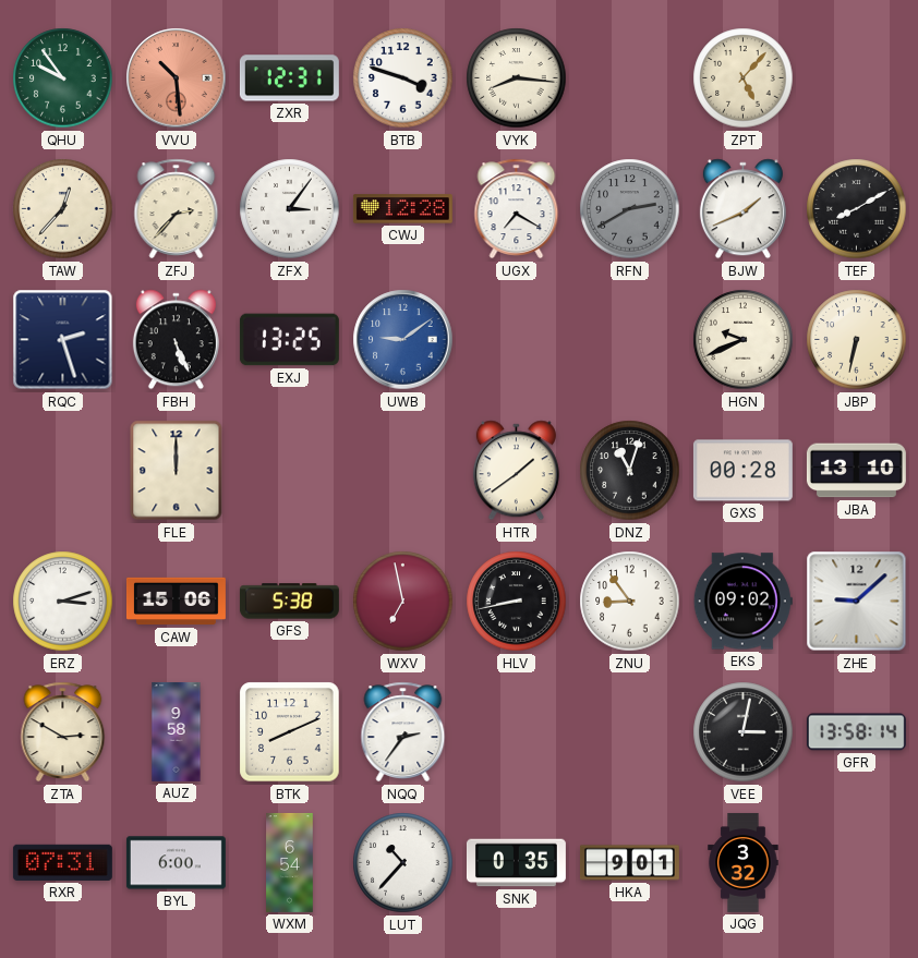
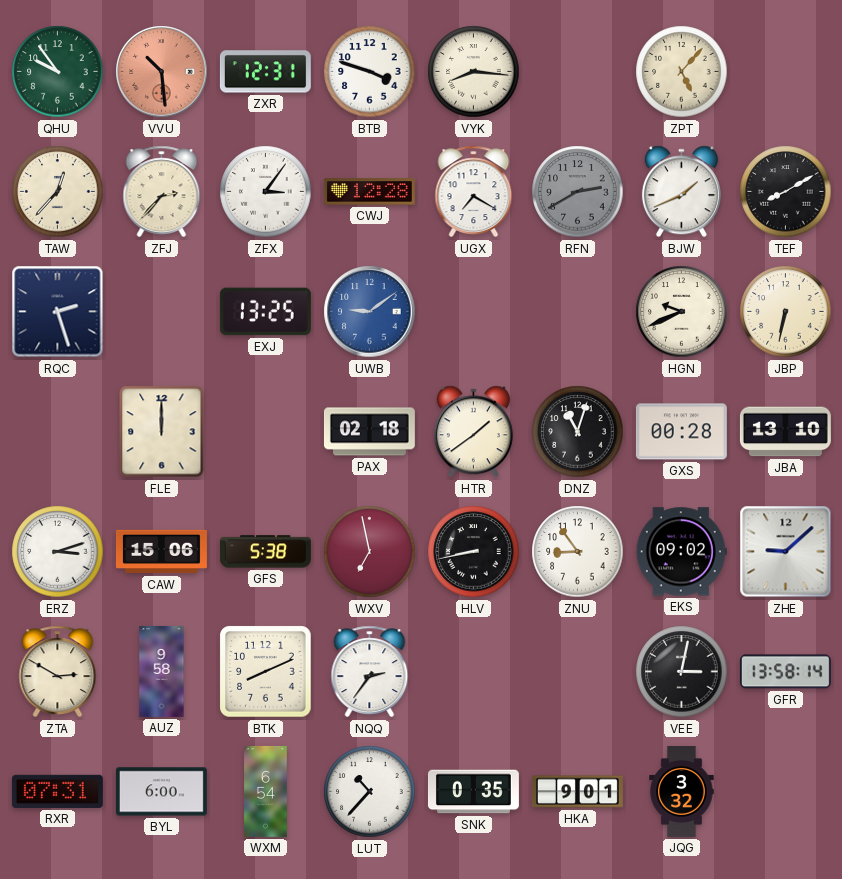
FBH: 5:26 -> none (176, 340)
PAX: none -> 02:18 (369, 432)
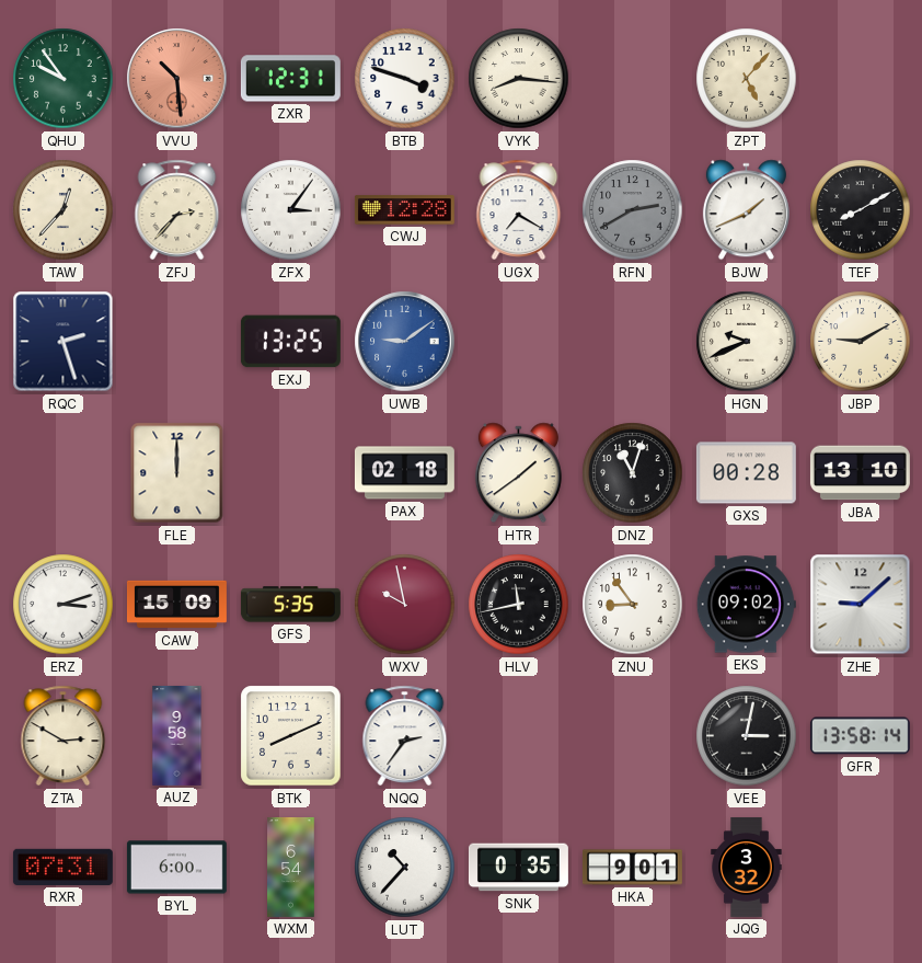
JBP: 6:32 -> 9:10 (861, 342)
CAW: 15:06 -> 15:09 (176, 605)
GFS: 5:38 -> 5:35 (290, 605)
WXV: 6:58 -> 9:58 (405, 605)
HLV: 8:43 -> 11:43 (519, 605)
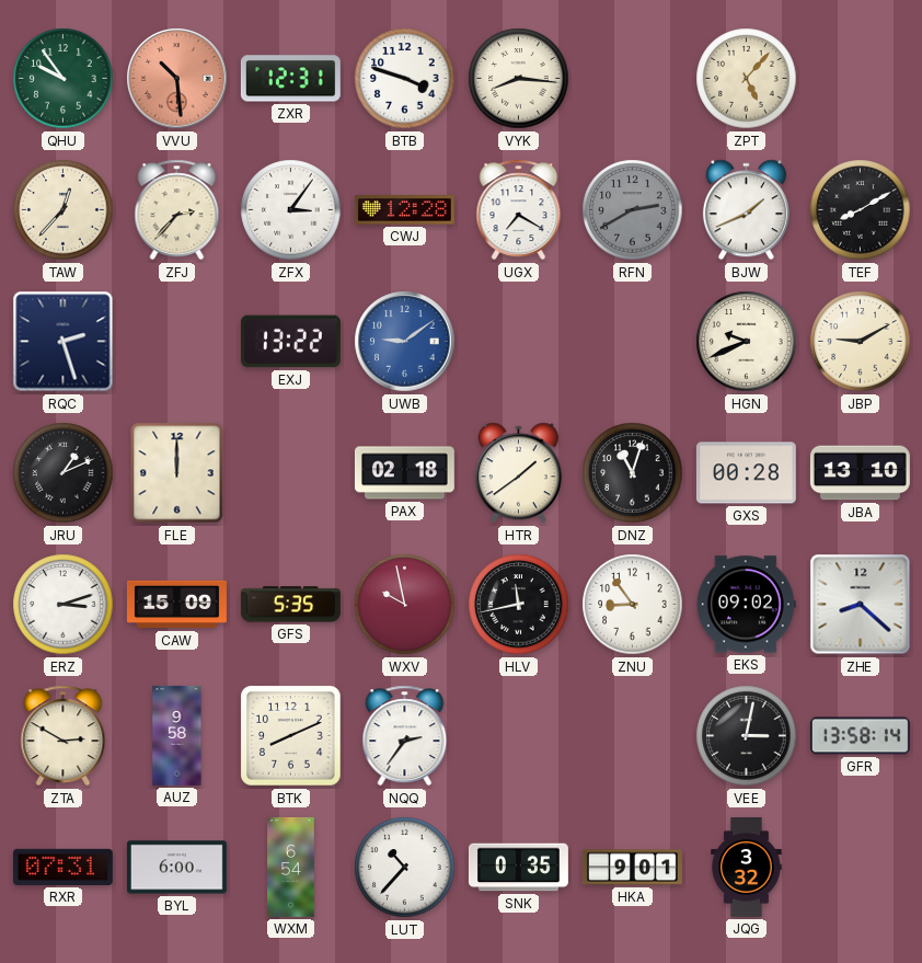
EXJ: 13:25 -> 13:22 (290, 342)
JRU: none -> 1:11 (64, 473)
ZHE: 9:08 -> 8:22 (861, 605)
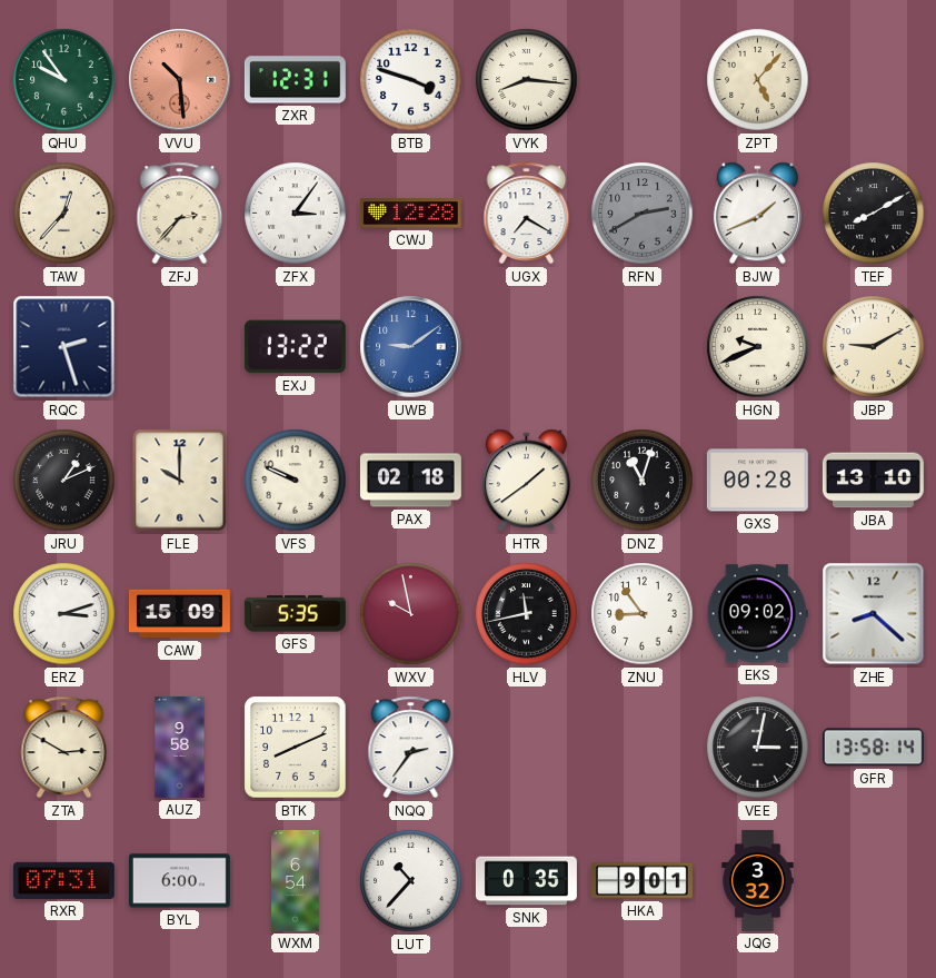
FLE: 12:00 -> 10:00 (180, 481)
VFS: none -> 9:49 (296, 481)
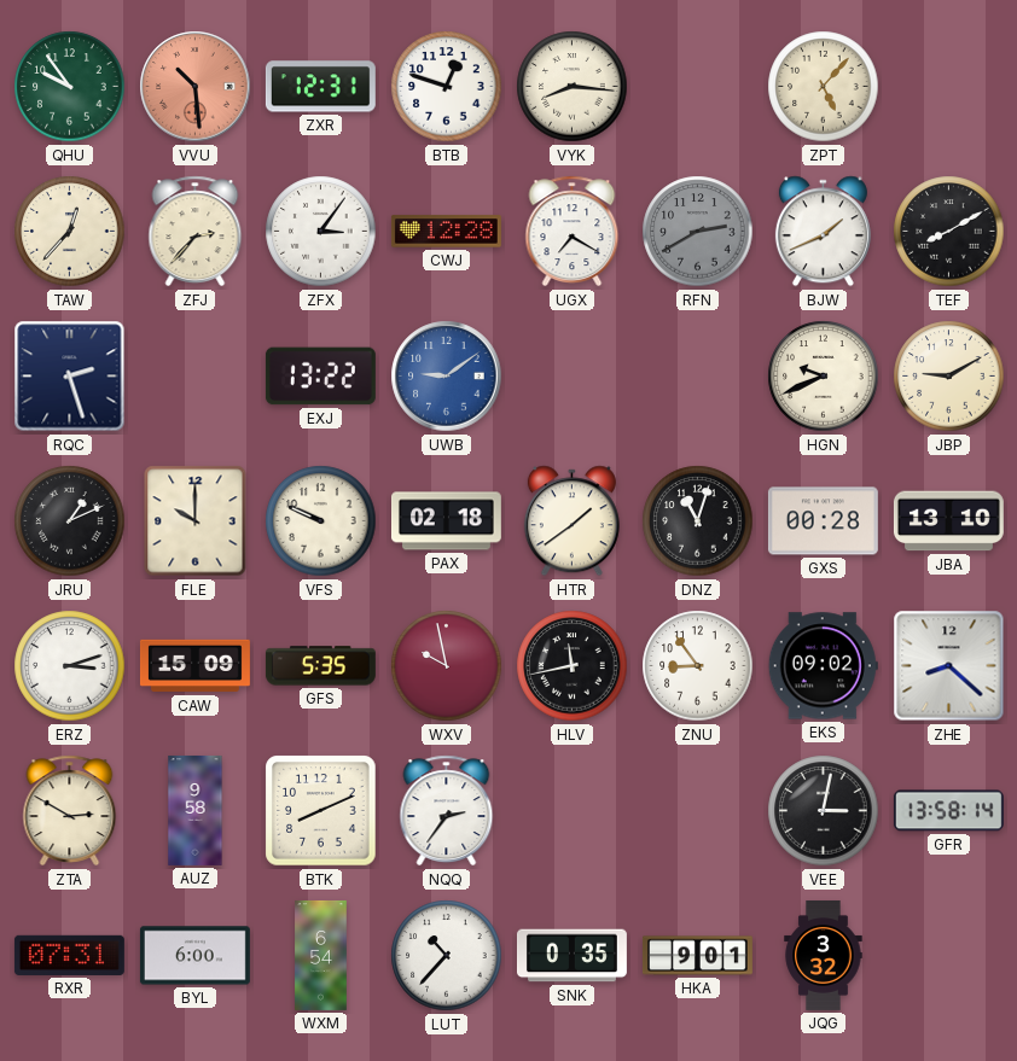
BTB: 3:48 -> 12:48 (447, 87)
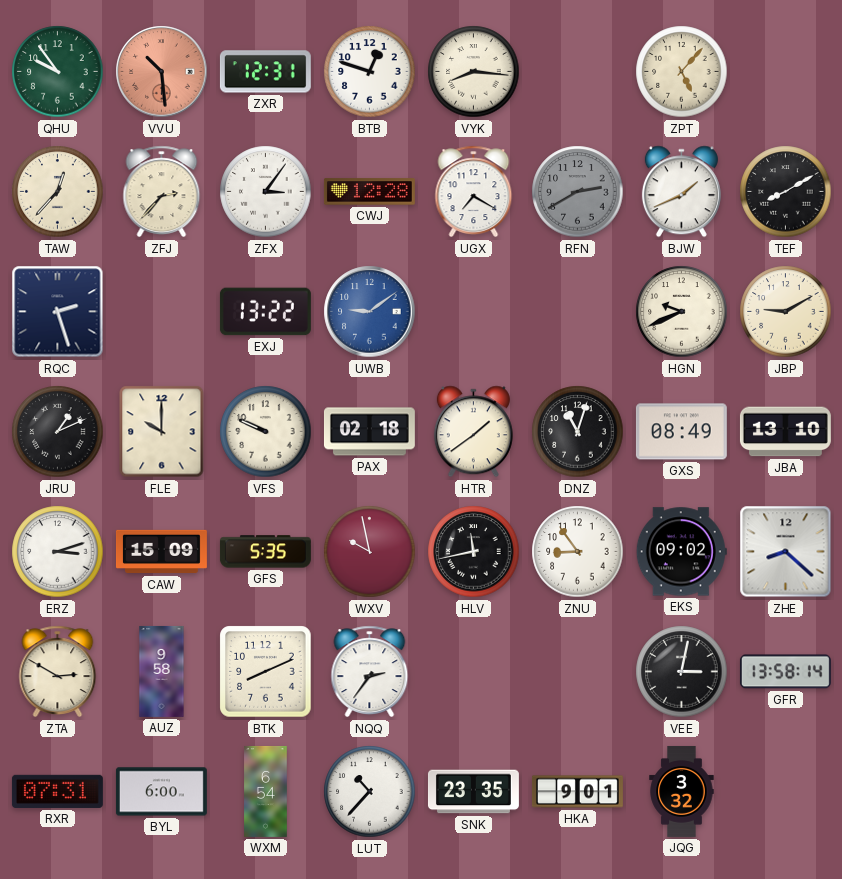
GXS: 00:28 -> 08:49 (681, 432)
SNK: 0:35 -> 23:35 (473, 792)
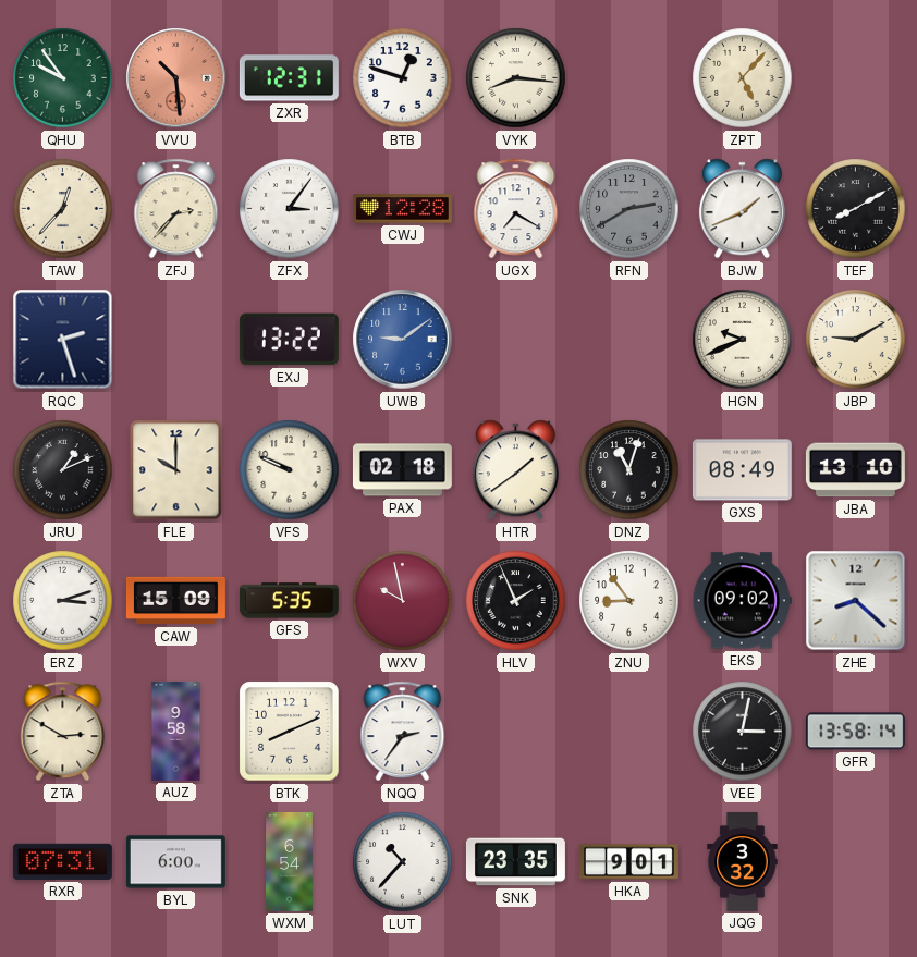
HLV: 11:43 -> 1:56 (516, 601)
